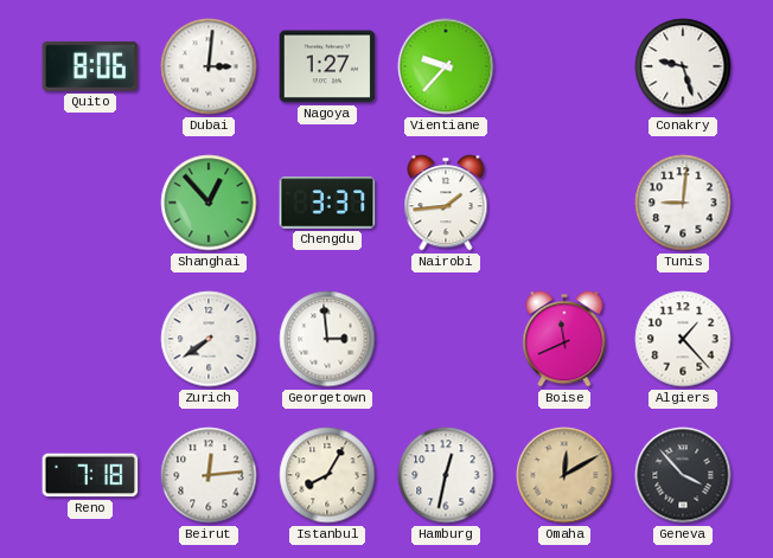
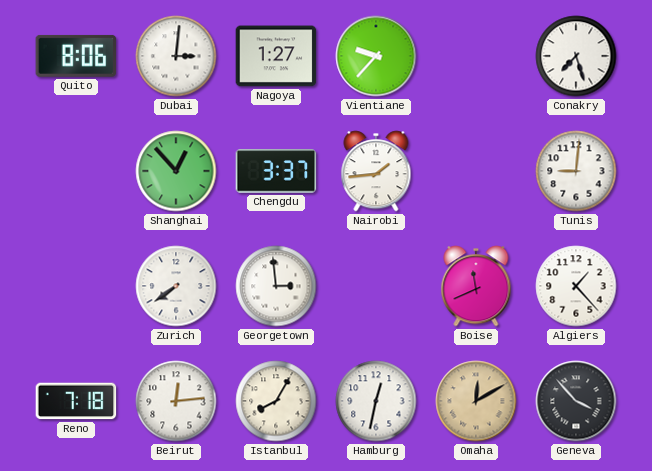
Conakry: 9:27 -> 7:27 (576, 56)
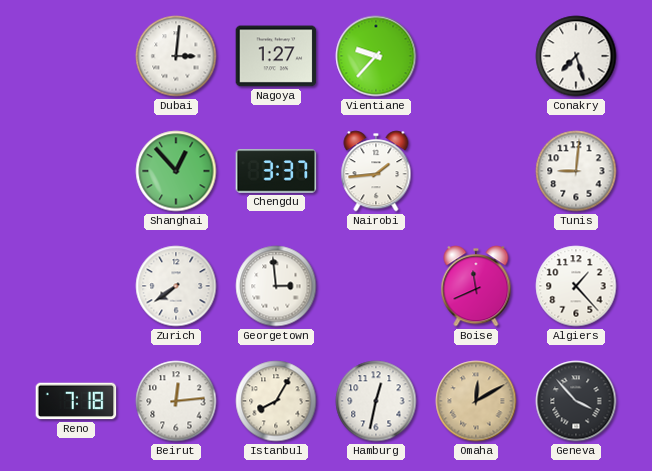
Quito: 8:06 -> none (76, 56)
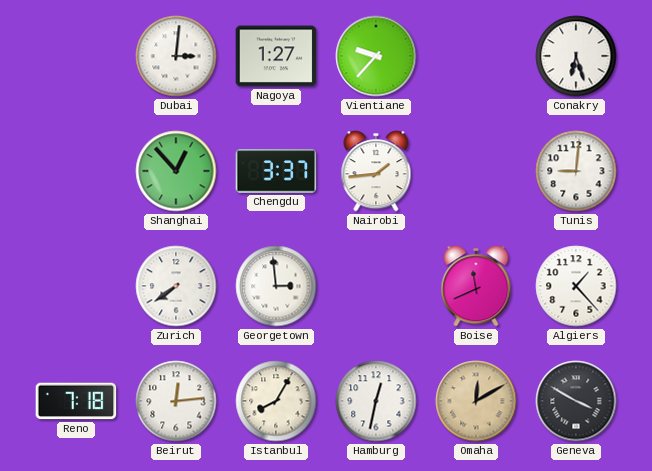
Conakry: 7:27 -> 6:27 (576, 56)
Geneva: 3:53 -> 3:50 (576, 401)
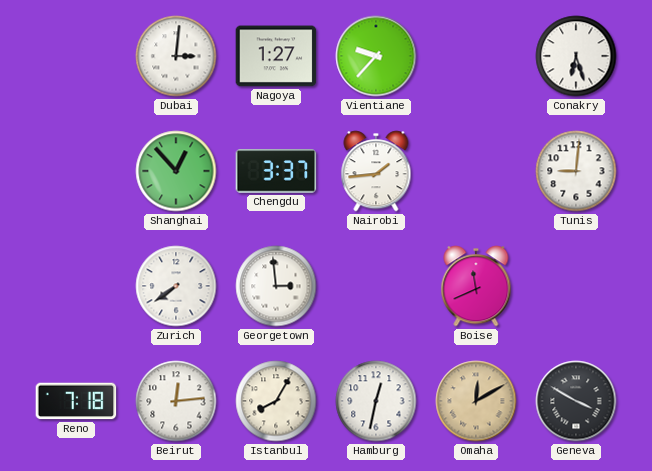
Algiers: 1:23 -> none (576, 286)
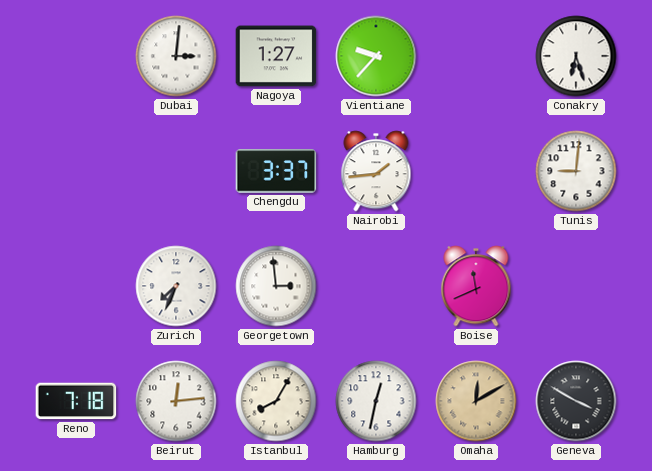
Shanghai: 12:53 -> none (176, 171)
Zurich: 7:39 -> 7:34 (176, 286)
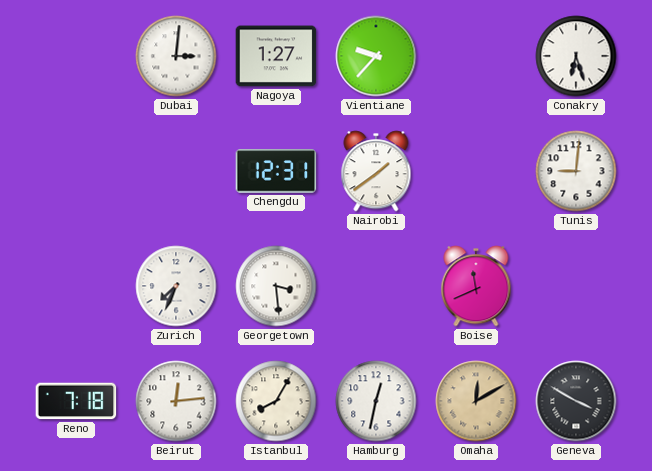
Chengdu: 3:37 -> 12:31 (276, 171)
Nairobi: 1:44 -> 1:39 (376, 171)
Georgetown: 2:59 -> 3:29 (276, 286)
